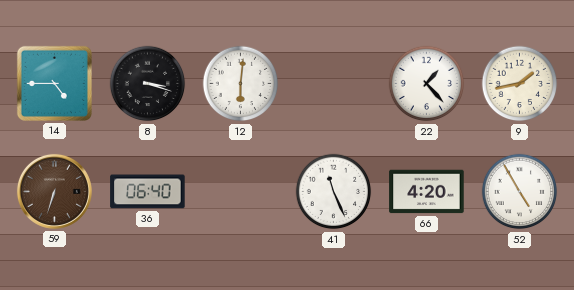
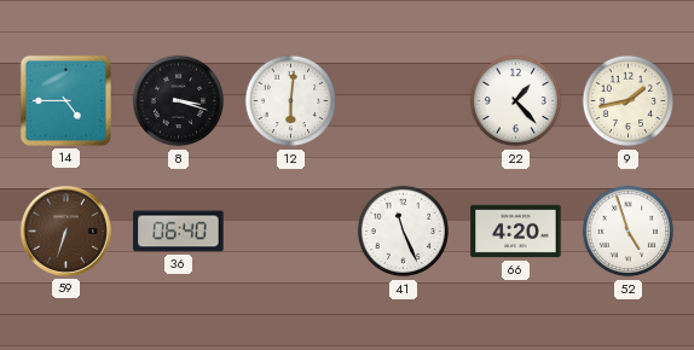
52: 4:55 -> 4:57 (629, 232)
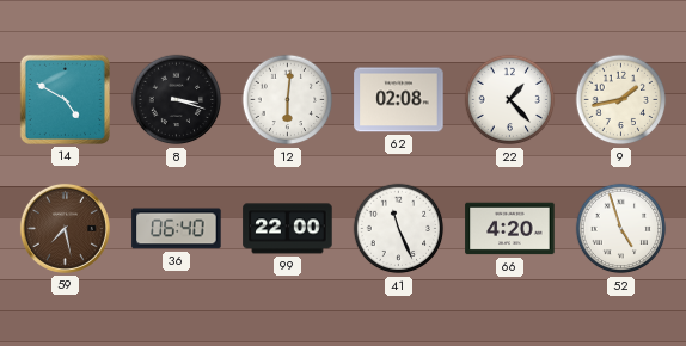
14: 4:45 -> 4:50 (65, 99)
62: none -> 02:08 (399, 100)
59: 6:33 -> 7:28 (65, 228)
99: none -> 22:00 (288, 229)
